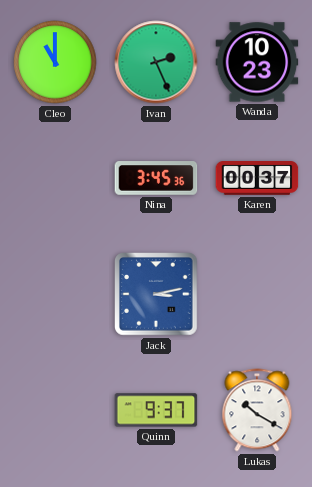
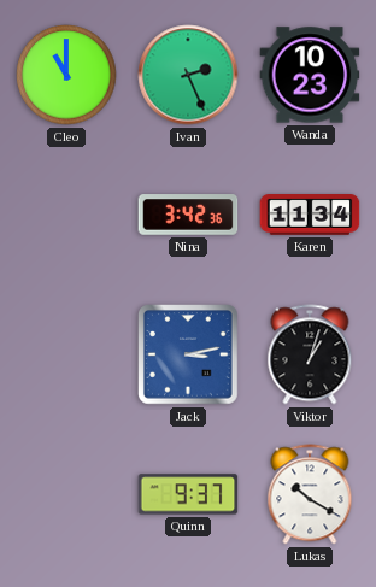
Nina: 3:45 -> 3:42 (188, 215)
Karen: 00:37 -> 11:34 (310, 216)
Viktor: none -> 1:03 (310, 354)
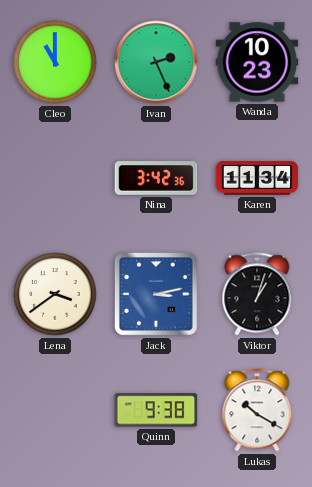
Lena: none -> 3:39 (55, 294)
Quinn: 9:37 -> 9:38 (156, 410)
